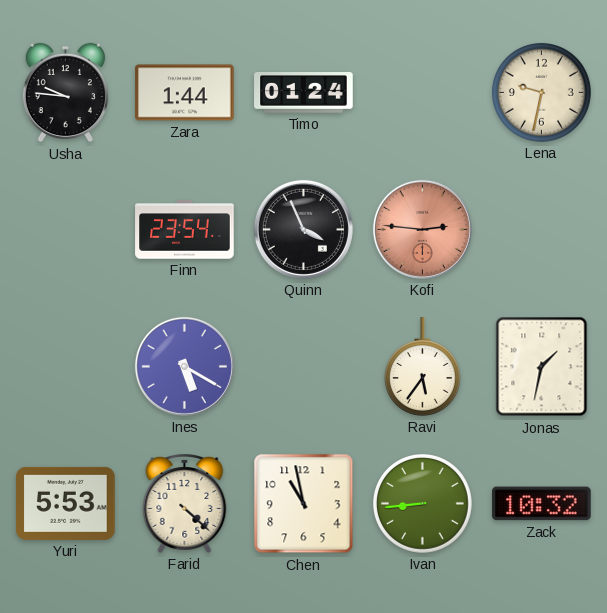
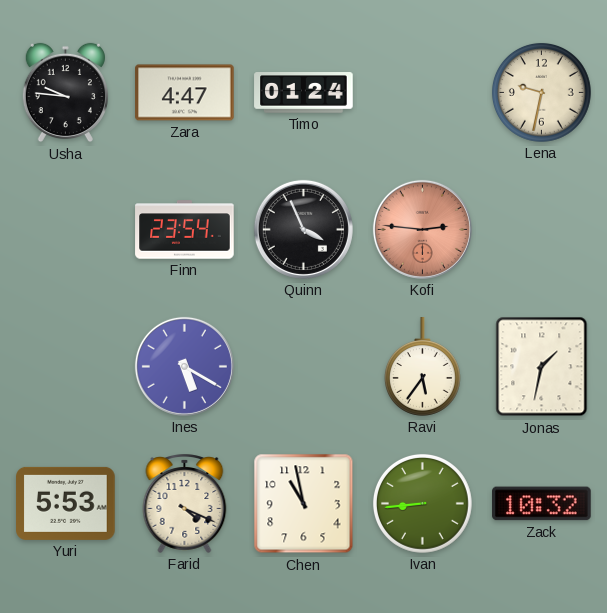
Zara: 1:44 -> 4:47 (185, 93)
Farid: 4:22 -> 4:19 (185, 503)
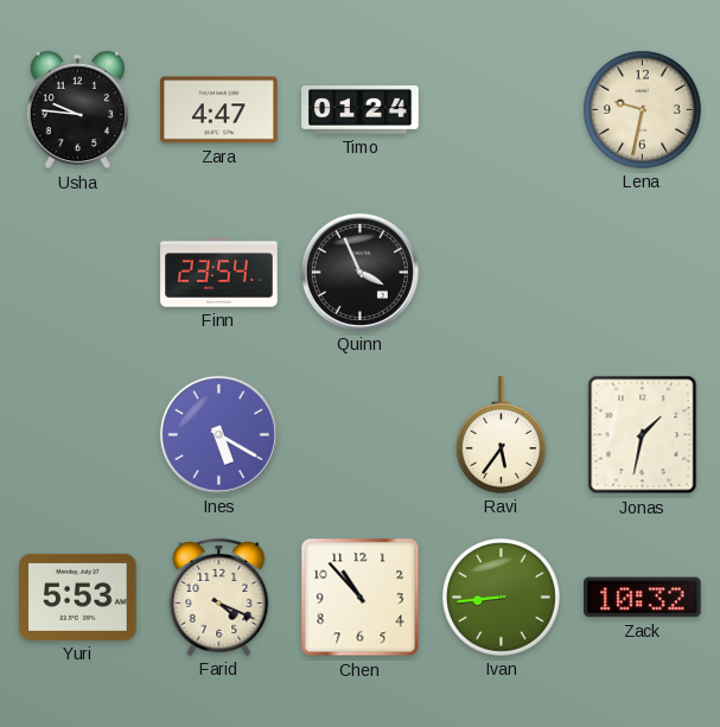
Kofi: 2:46 -> none (422, 229)
Chen: 10:58 -> 10:53 (361, 598)
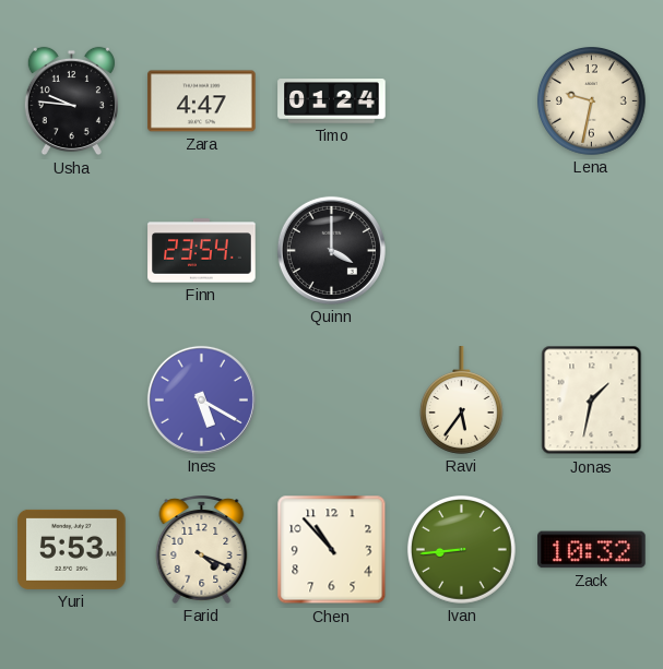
Quinn: 3:56 -> 4:00 (331, 250)
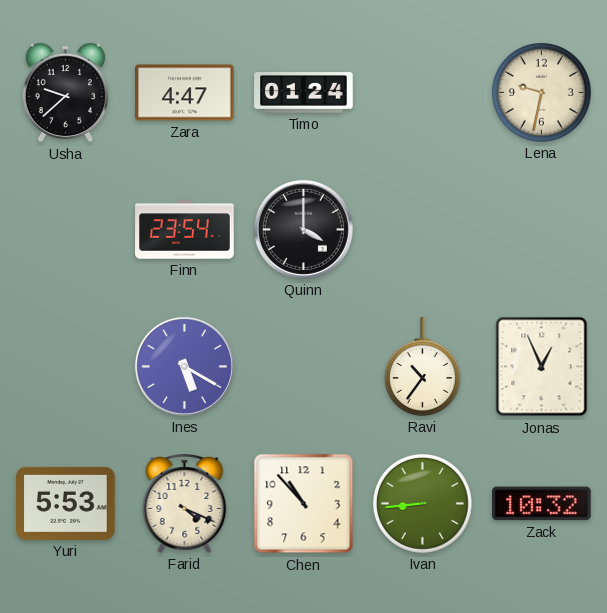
Usha: 9:46 -> 9:38 (65, 93)
Ravi: 5:36 -> 10:36 (422, 367)
Jonas: 1:32 -> 12:56 (542, 367)
